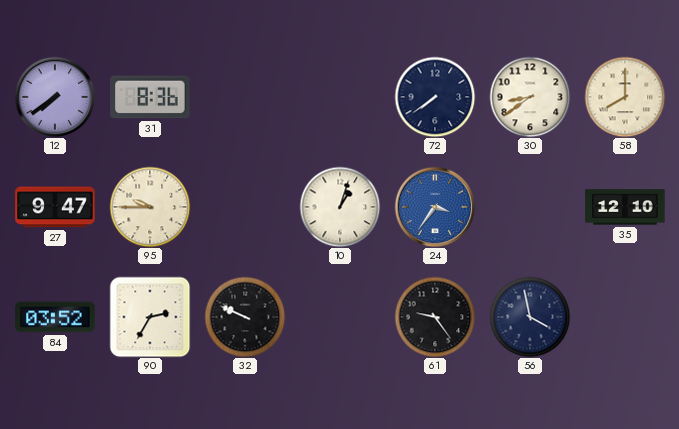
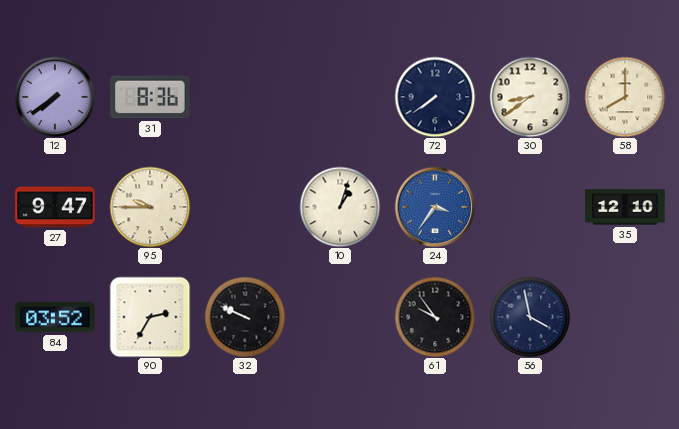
61: 9:24 -> 9:54 (435, 317)
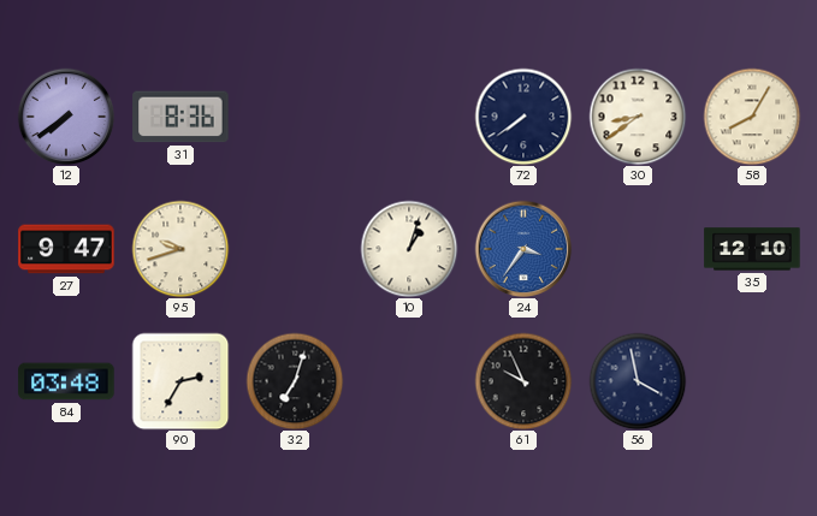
58: 8:00 -> 8:05 (752, 117)
95: 9:45 -> 9:42 (180, 249)
84: 03:52 -> 03:48 (66, 381)
32: 9:49 -> 7:03 (295, 381)
61: 9:54 -> 9:56 (523, 381)
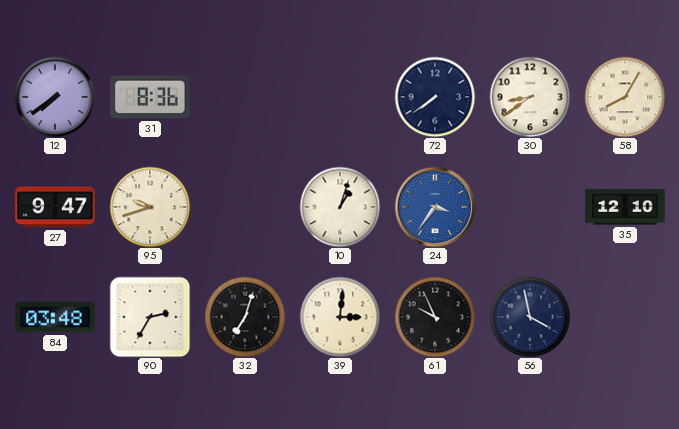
39: none -> 3:01 (340, 317)
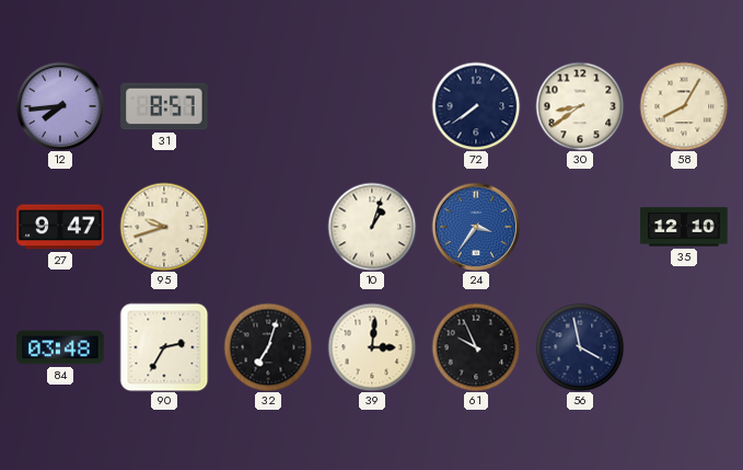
12: 7:39 -> 7:44 (60, 106)
31: 8:36 -> 8:57 (164, 106)
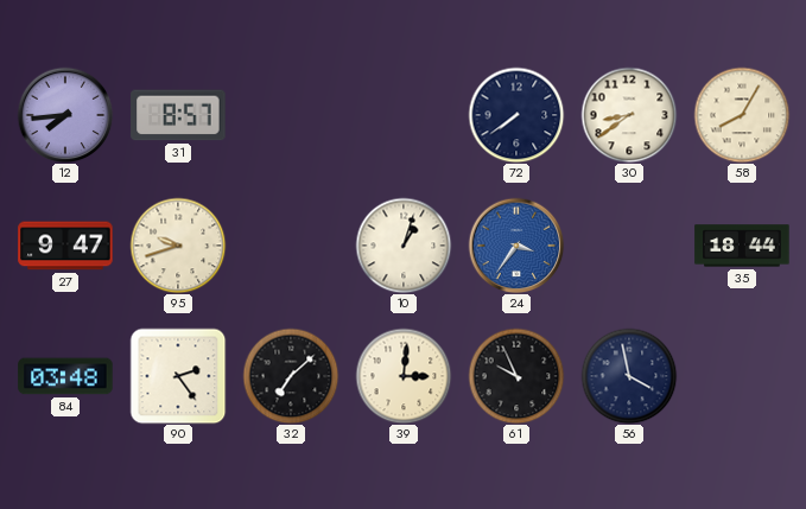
35: 12:10 -> 18:44 (742, 246)
90: 2:35 -> 2:24 (178, 376)
32: 7:03 -> 7:08 (291, 376)
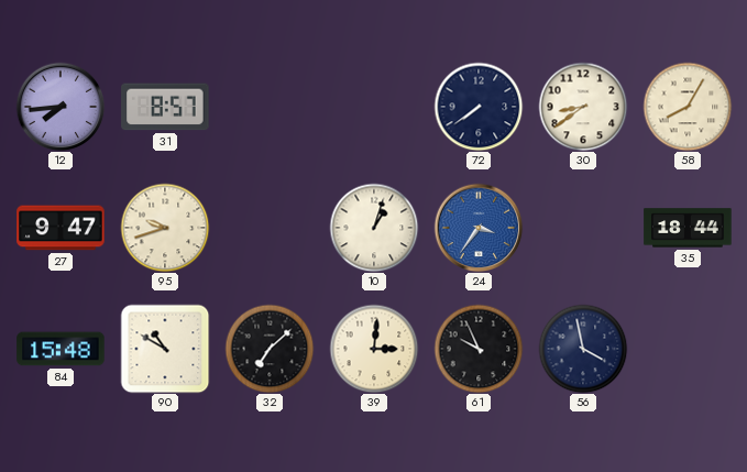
84: 03:48 -> 15:48 (61, 349)
90: 2:24 -> 10:50 (165, 349)
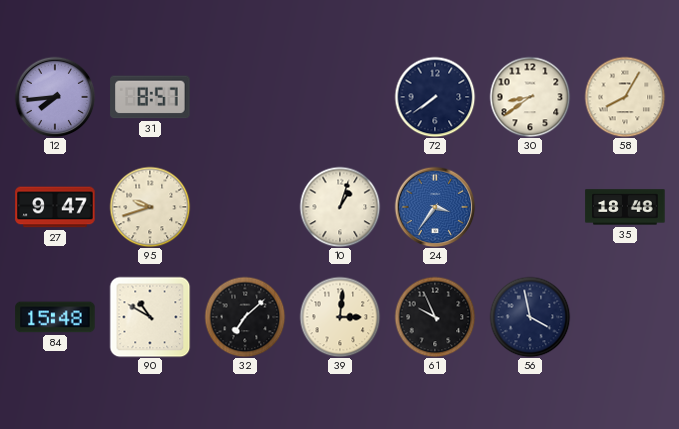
35: 18:44 -> 18:48 (625, 207)
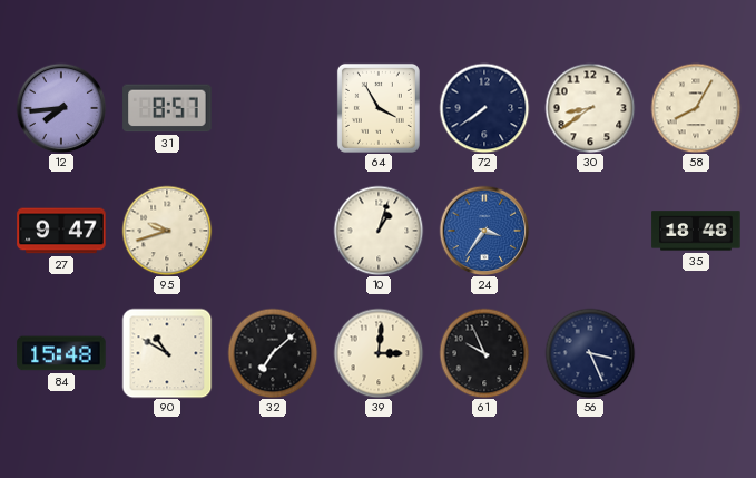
64: none -> 3:55 (379, 108)
56: 3:58 -> 3:26 (590, 353)
